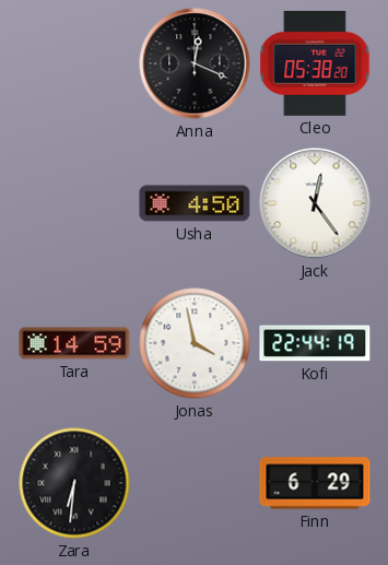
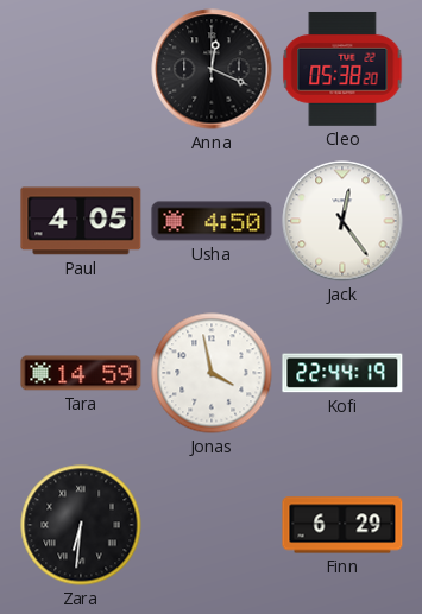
Paul: none -> 4:05 (81, 221)
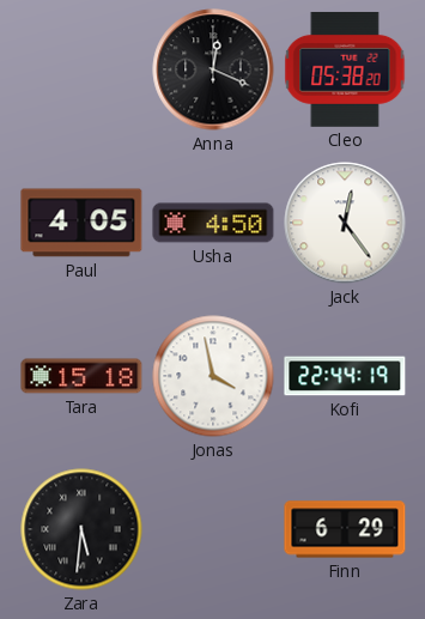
Tara: 14:59 -> 15:18 (81, 376)
Zara: 6:31 -> 5:31 (81, 529)
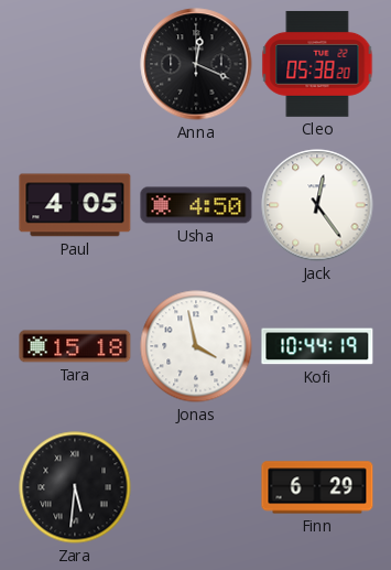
Kofi: 22:44 -> 10:44 (317, 346)
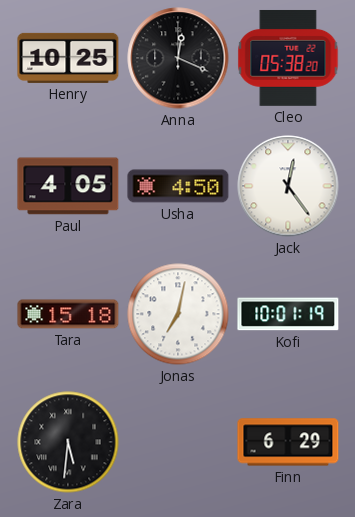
Henry: none -> 10:25 (68, 58)
Jonas: 3:58 -> 7:02 (178, 314)
Kofi: 10:44 -> 10:01 (288, 314)
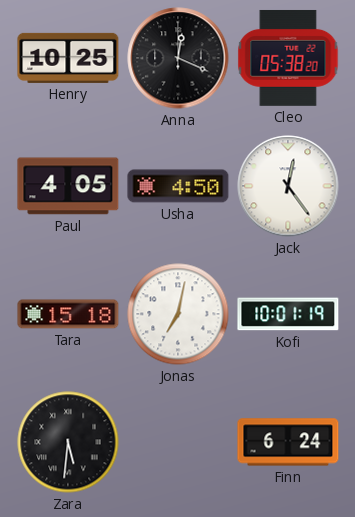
Finn: 6:29 -> 6:24 (288, 442)
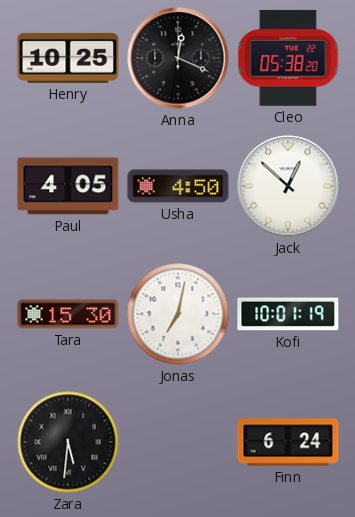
Jack: 12:24 -> 12:52 (288, 186)
Tara: 15:18 -> 15:30 (68, 314)
